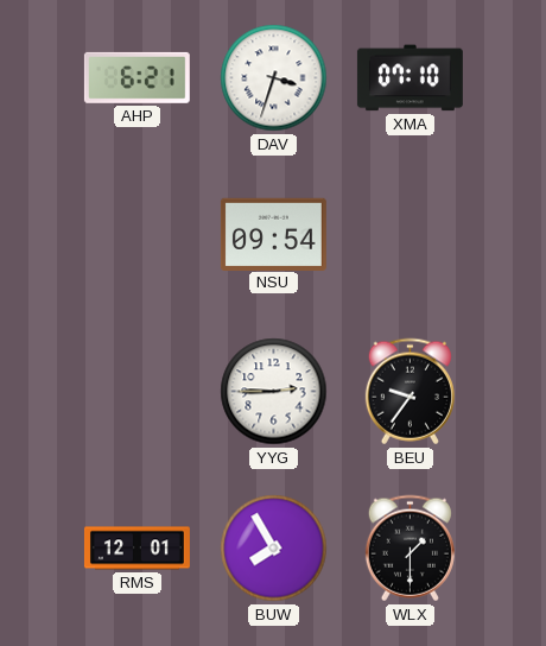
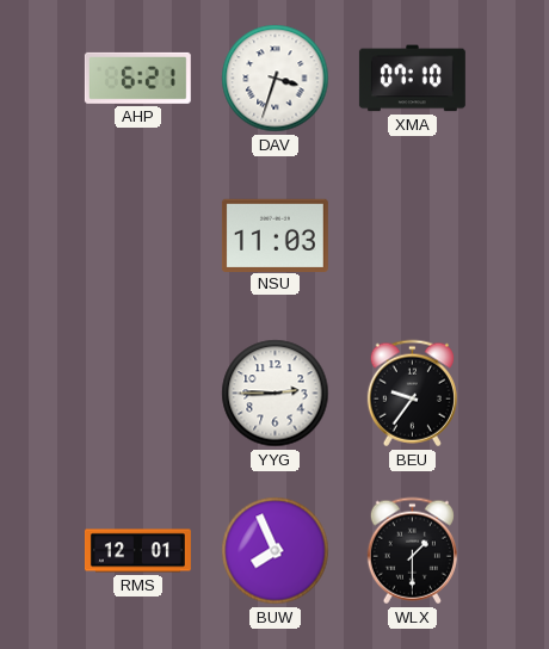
NSU: 09:54 -> 11:03 (274, 235)
BUW: 7:55 -> 7:56 (276, 551)
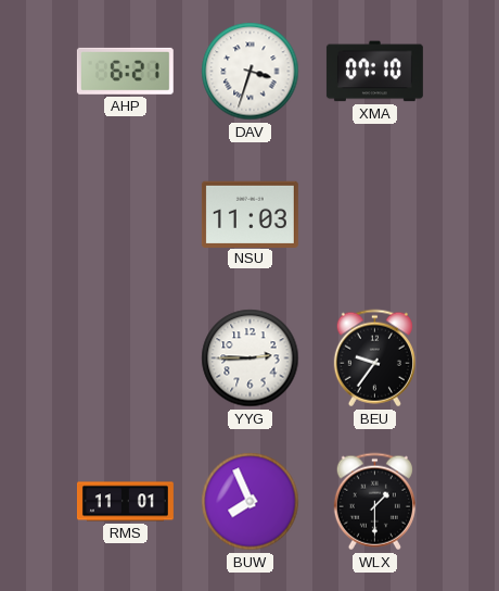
RMS: 12:01 -> 11:01 (125, 502)
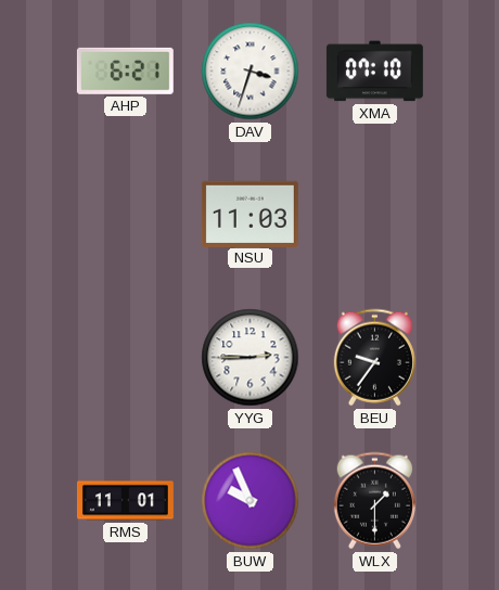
BUW: 7:56 -> 9:56 (251, 501)
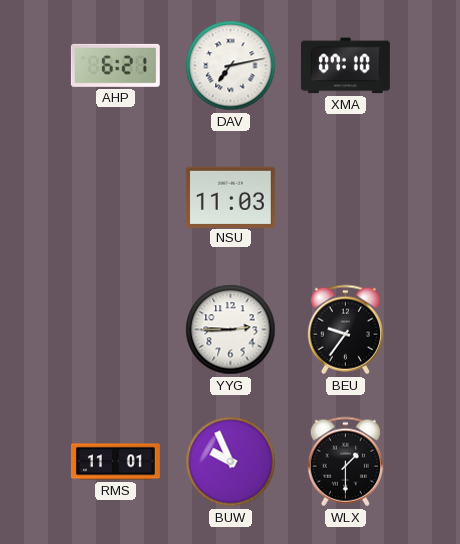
DAV: 3:33 -> 7:13 (231, 66)
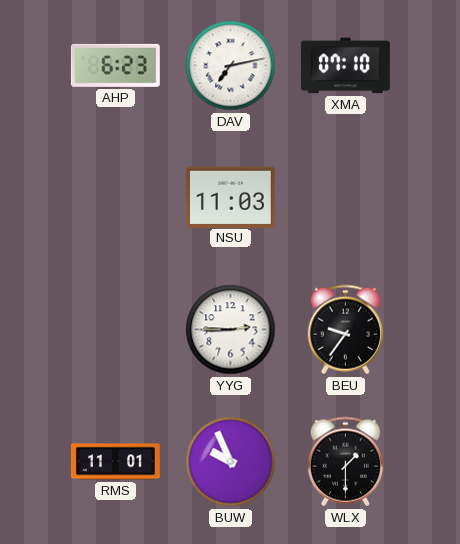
AHP: 6:21 -> 6:23 (115, 65)
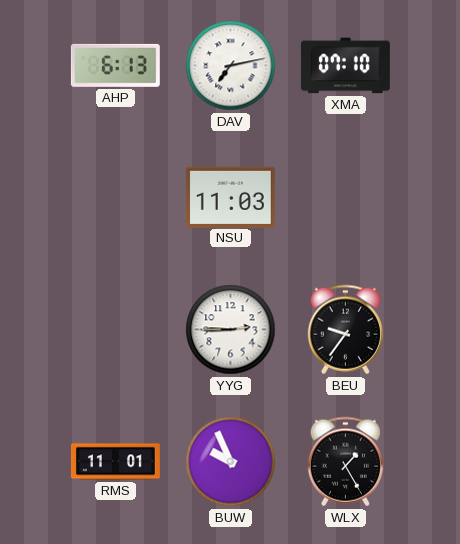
AHP: 6:23 -> 6:13 (115, 65)
WLX: 1:30 -> 1:25 (345, 462)
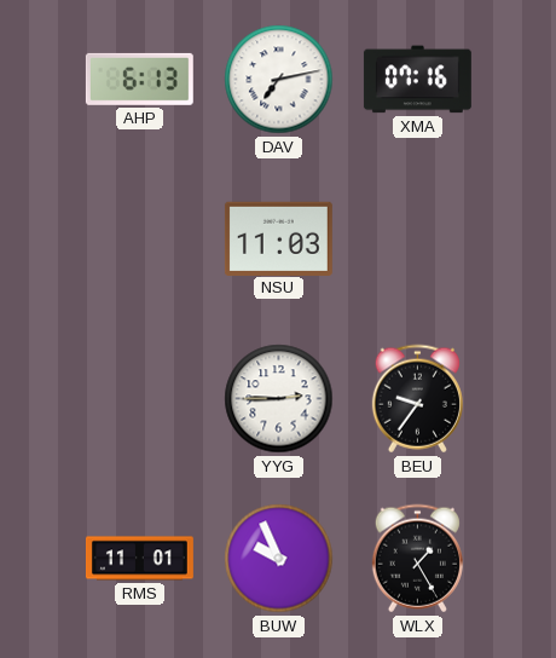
XMA: 07:10 -> 07:16 (417, 80)
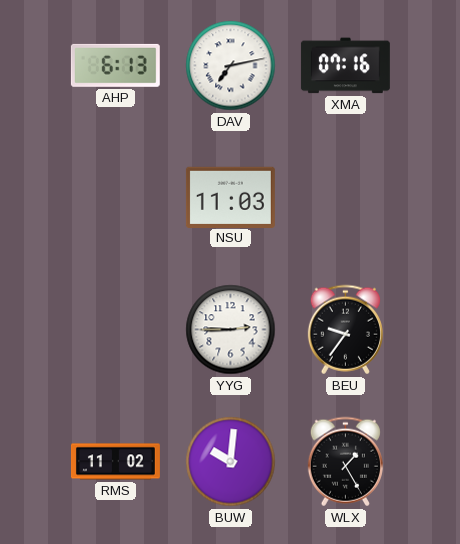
RMS: 11:01 -> 11:02 (115, 462)
BUW: 9:56 -> 10:01 (231, 462)
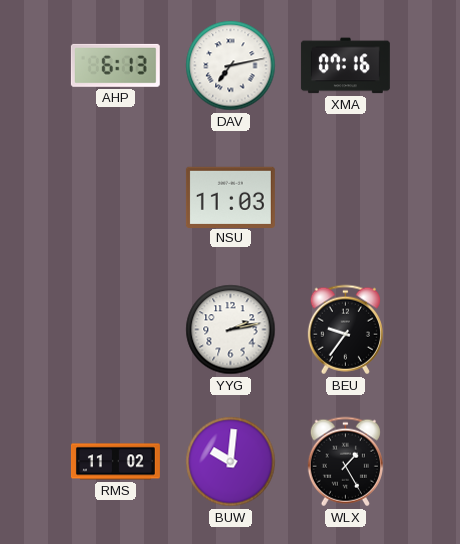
YYG: 2:45 -> 2:13 (231, 330)
